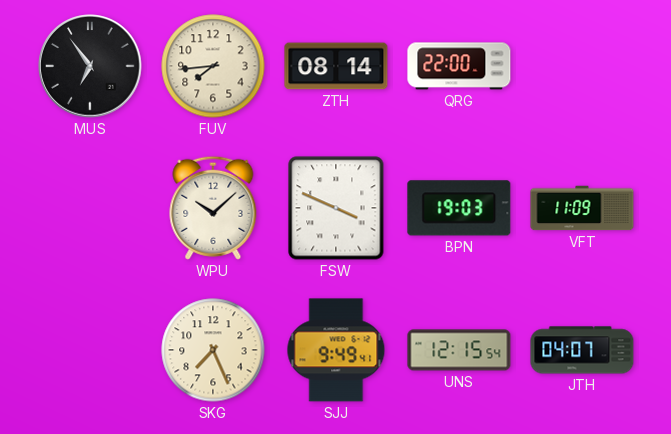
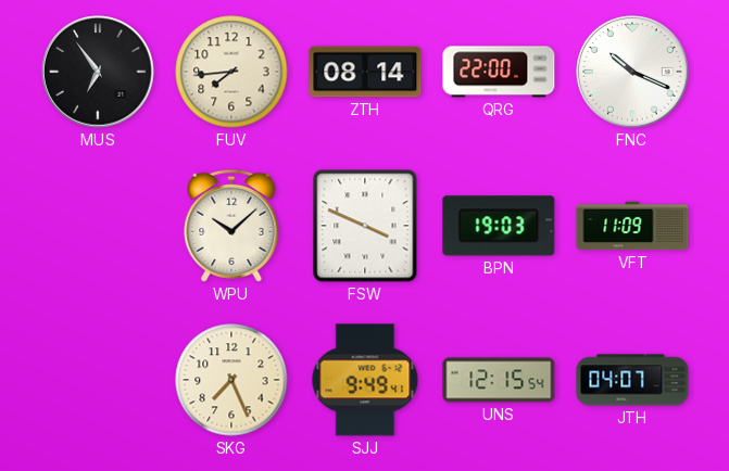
FNC: none -> 10:19 (632, 72)
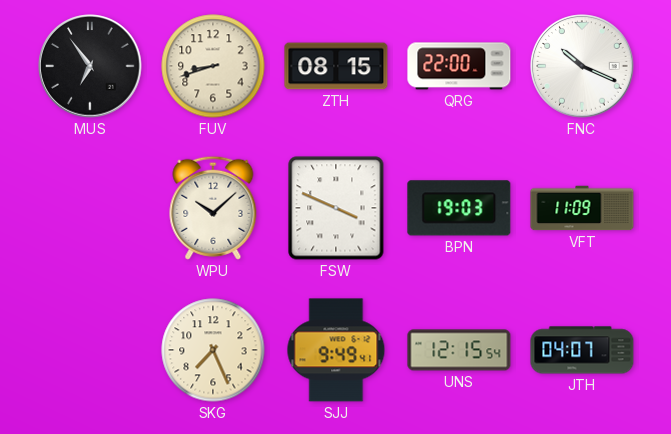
FUV: 7:44 -> 8:42 (213, 66)
ZTH: 08:14 -> 08:15 (336, 66)
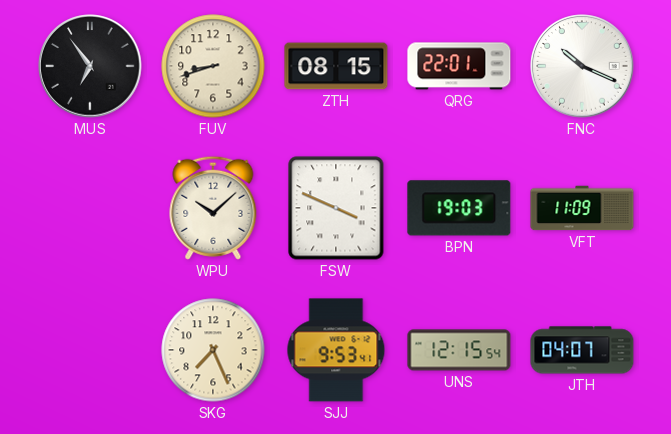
QRG: 22:00 -> 22:01 (459, 66)
SJJ: 9:49 -> 9:53 (336, 350)
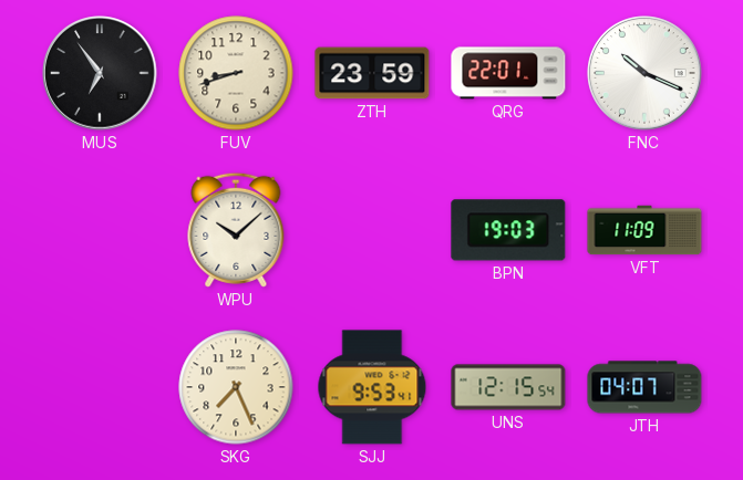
ZTH: 08:15 -> 23:59 (372, 73)
FSW: 3:49 -> none (336, 208)
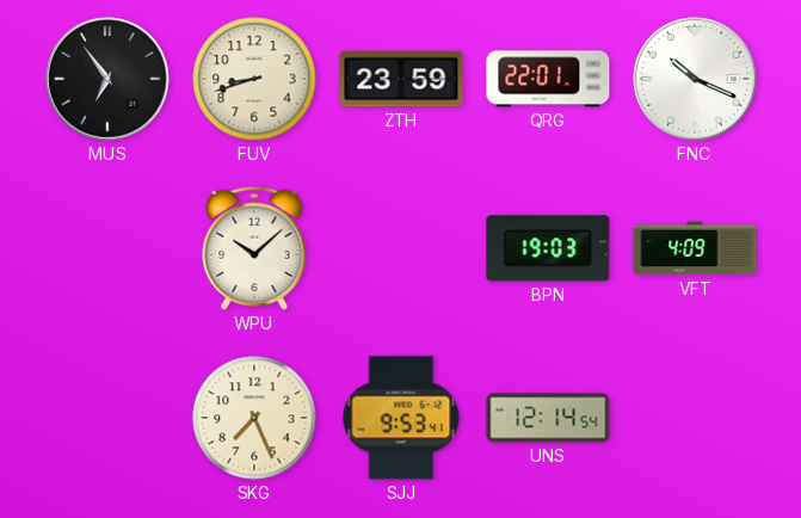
VFT: 11:09 -> 4:09 (695, 248)
UNS: 12:15 -> 12:14 (548, 418)
JTH: 04:07 -> none (644, 387)
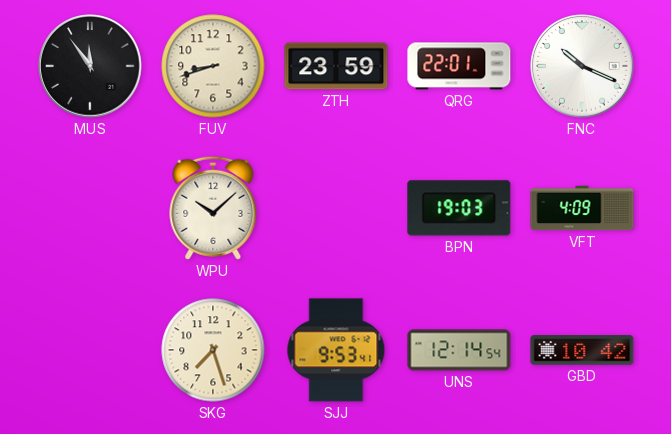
MUS: 6:54 -> 11:54 (90, 66)
SKG: 7:26 -> 7:27 (213, 350)
GBD: none -> 10:42 (582, 350)
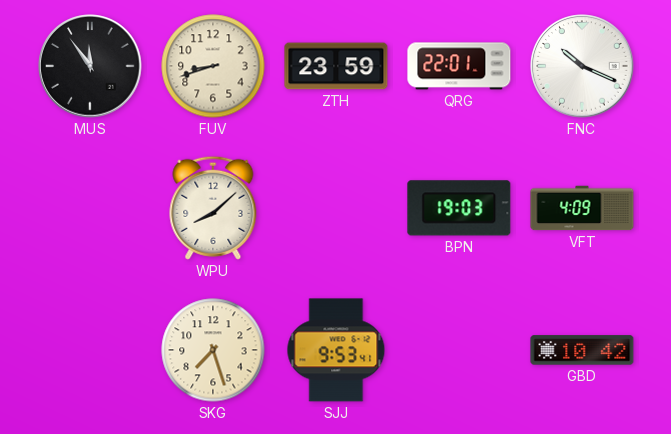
WPU: 10:08 -> 8:08 (213, 208)
UNS: 12:14 -> none (459, 350)
